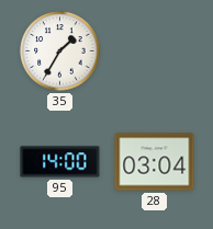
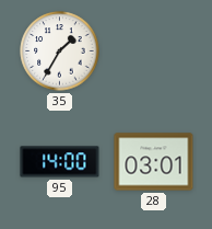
28: 03:04 -> 03:01 (154, 162)
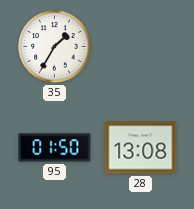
95: 14:00 -> 01:50 (55, 148)
28: 03:01 -> 13:08 (141, 148)
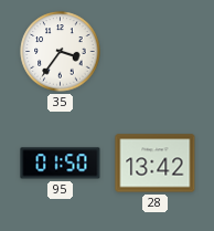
35: 1:35 -> 3:36 (61, 52)
28: 13:08 -> 13:42 (156, 164)
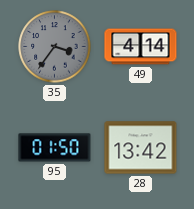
35 dial: white -> grey (55, 47)
49: none -> 4:14 (141, 47)
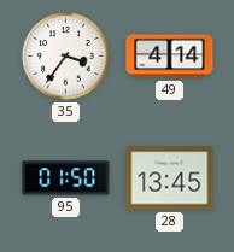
35 dial: grey -> white (66, 57)
28: 13:42 -> 13:45 (170, 178)
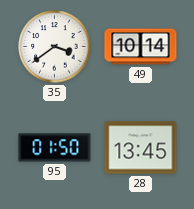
35: 3:36 -> 3:39 (55, 47)
49: 4:14 -> 10:14 (141, 47)
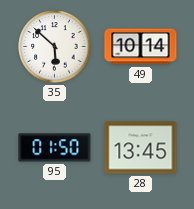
35: 3:39 -> 5:52 (55, 47)
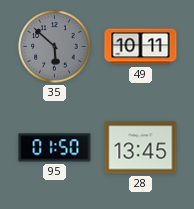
35 dial: white -> grey (55, 47)
49: 10:14 -> 10:11 (141, 47)
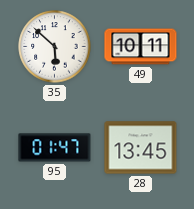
35 dial: grey -> white (55, 47)
95: 01:50 -> 01:47 (55, 148)
